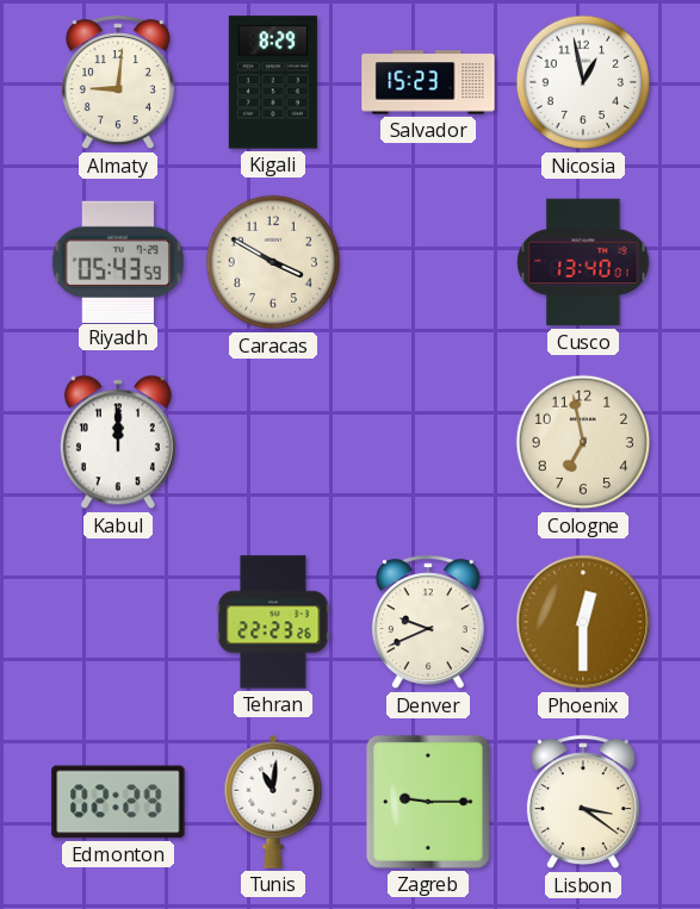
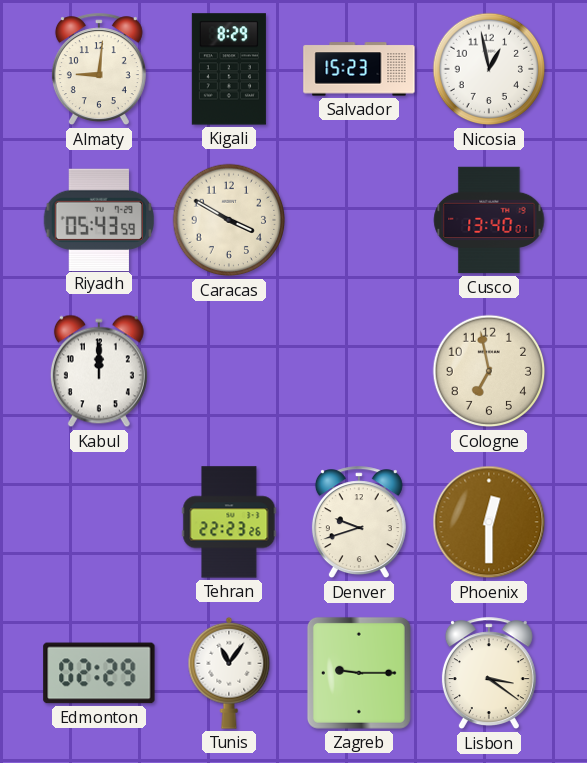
Denver: 9:41 -> 9:42 (359, 523)
Tunis: 11:01 -> 11:06 (229, 673)
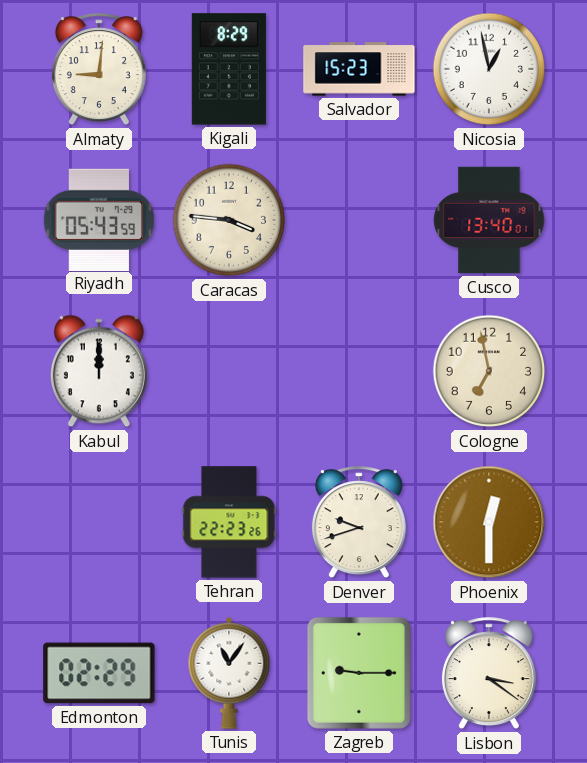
Caracas: 3:50 -> 3:46 (229, 220)
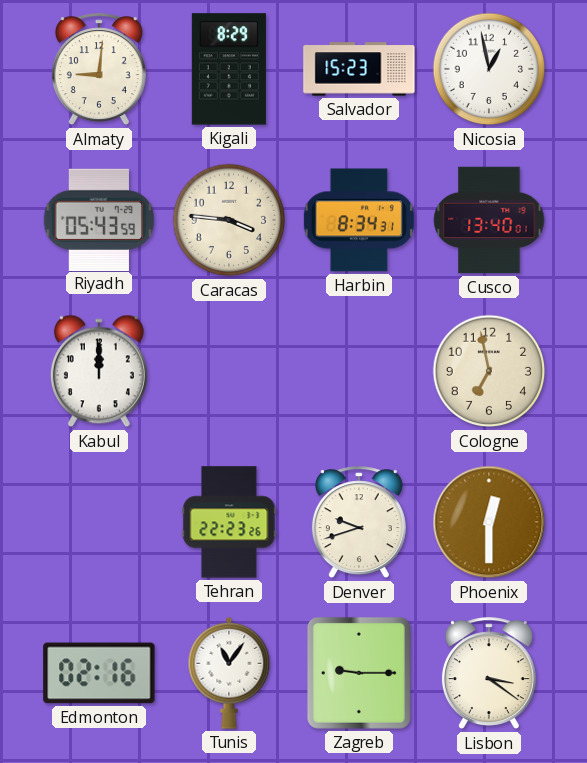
Harbin: none -> 8:34 (359, 220)
Edmonton: 02:29 -> 02:16 (99, 673)
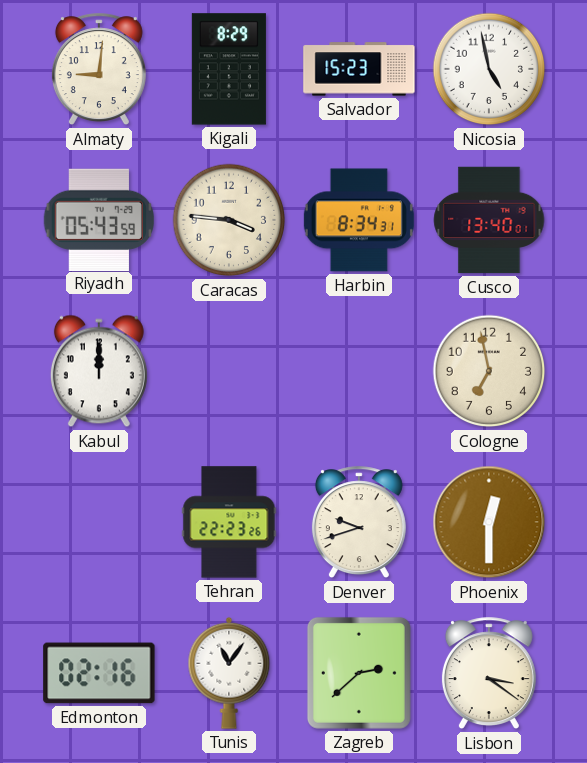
Nicosia: 12:58 -> 4:58 (489, 69)
Zagreb: 9:15 -> 2:38 (359, 673)
